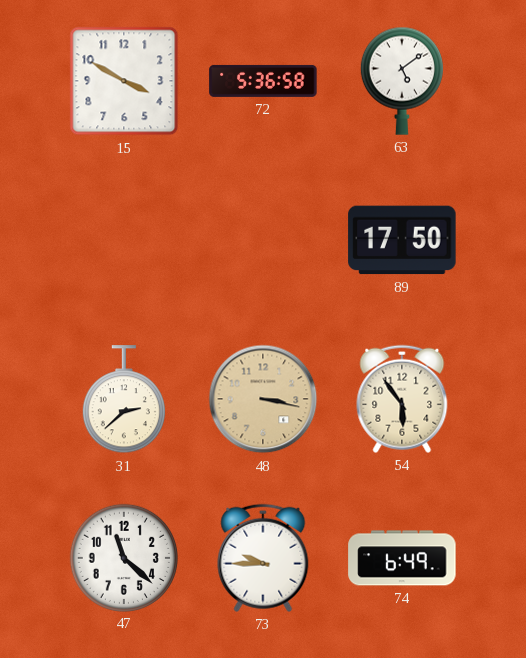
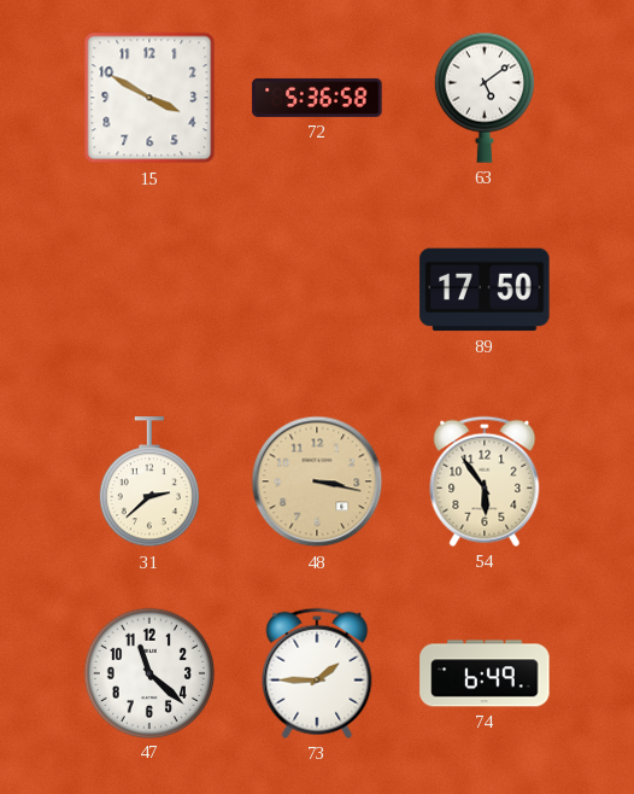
73: 9:45 -> 1:45 (317, 673)
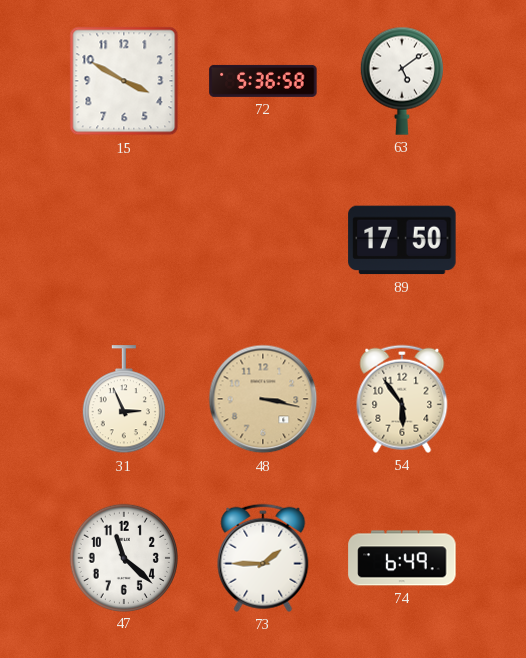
31: 2:38 -> 2:56 (124, 400)
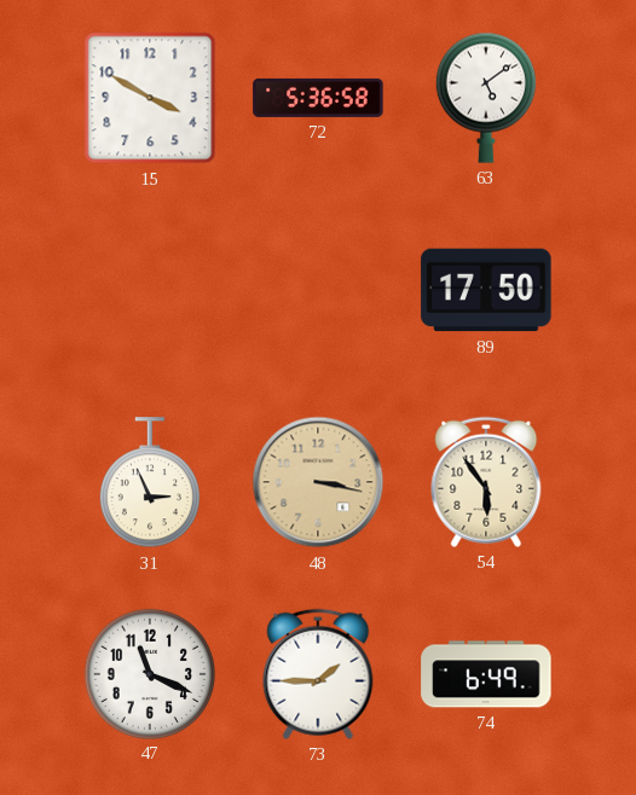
47: 11:22 -> 11:19 (149, 673)
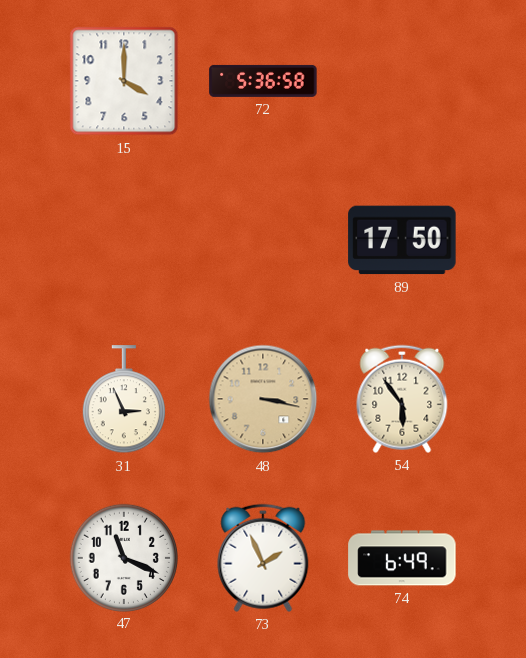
15: 3:50 -> 4:00 (124, 81)
63: 5:09 -> none (486, 98)
73: 1:45 -> 1:56 (263, 558)
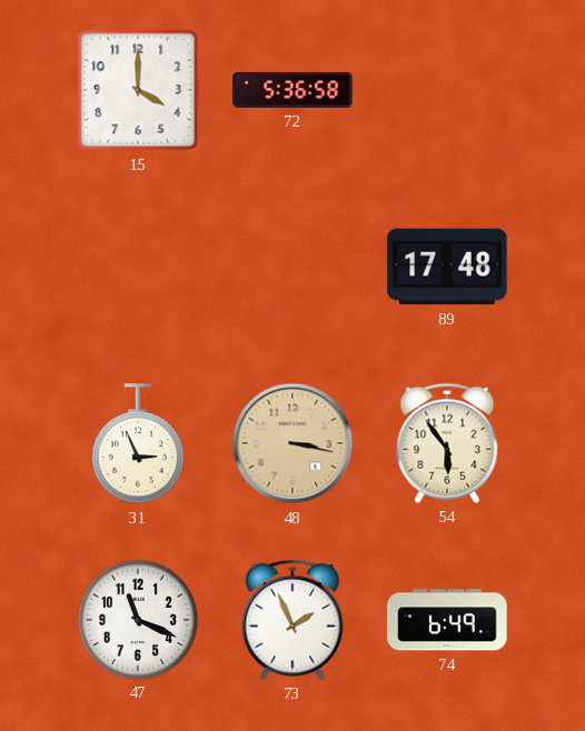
89: 17:50 -> 17:48 (447, 267)
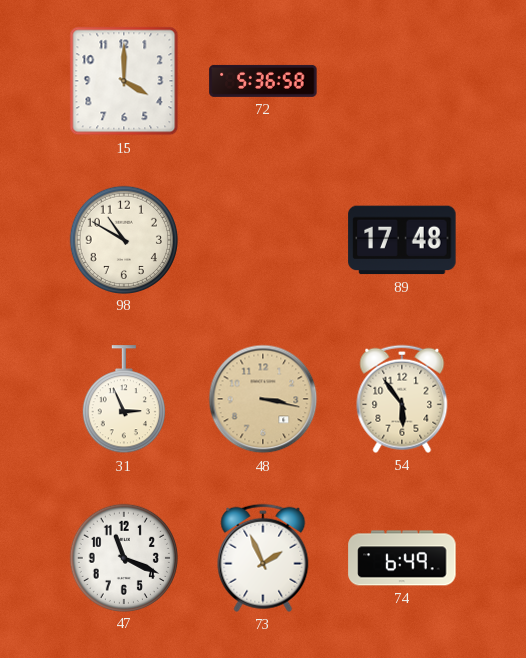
98: none -> 10:50 (123, 239)
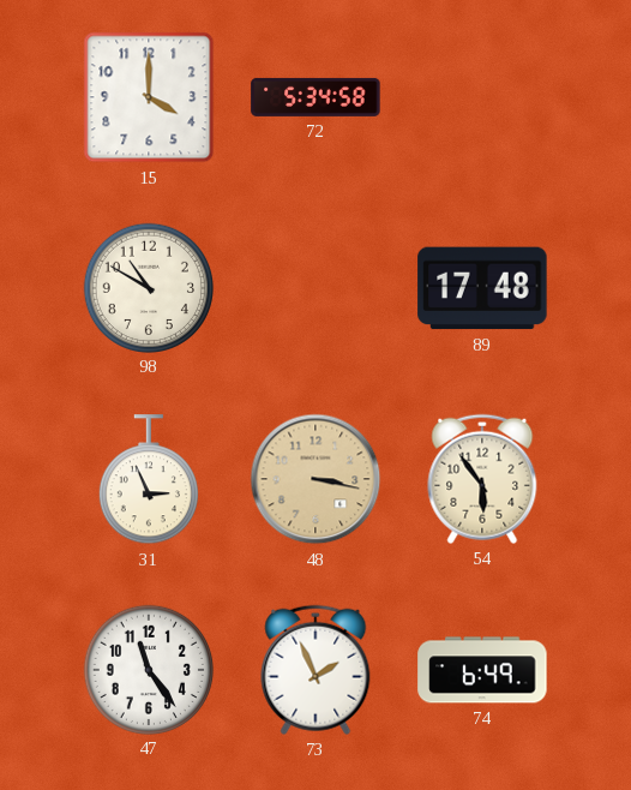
72: 5:36 -> 5:34 (315, 97)
47: 11:19 -> 11:24 (148, 669)
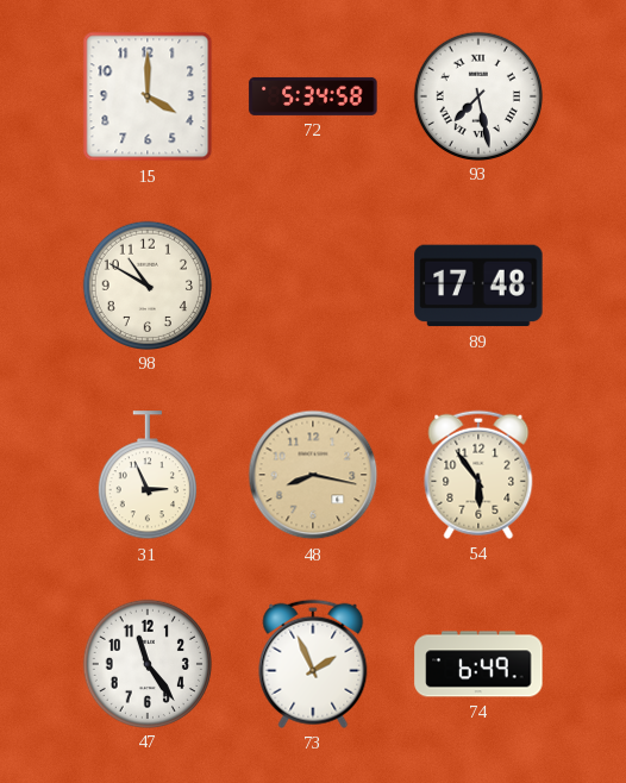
93: none -> 7:28 (477, 95)
48: 3:17 -> 8:17 (313, 475)
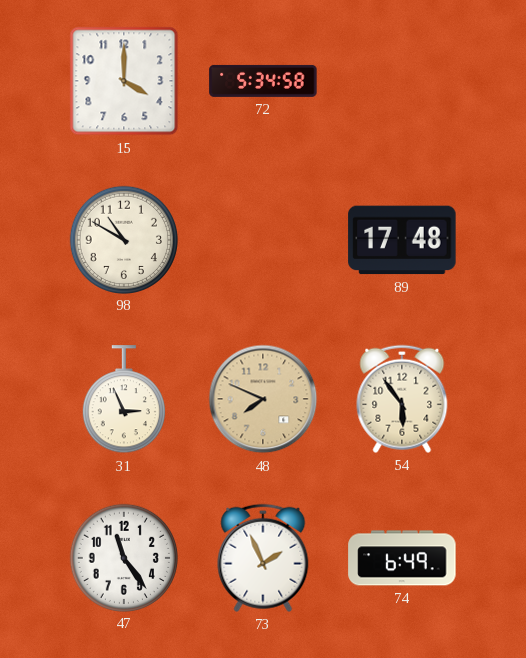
93: 7:28 -> none (477, 95)
48: 8:17 -> 7:49 (263, 399)
